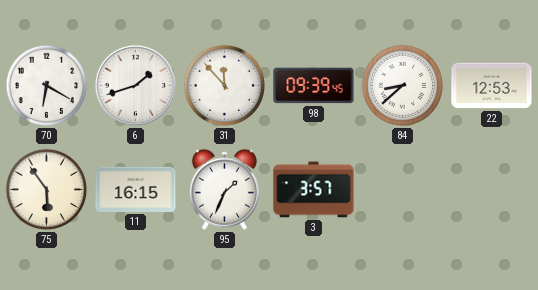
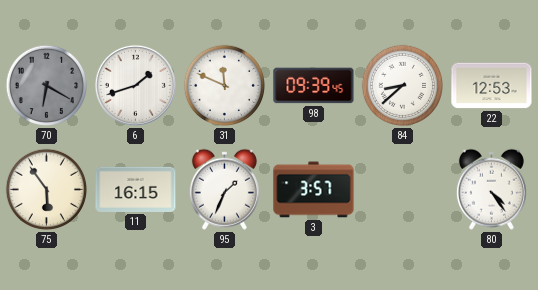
70 dial: white -> grey (47, 86)
31: 11:53 -> 11:49 (225, 86)
80: none -> 4:24 (491, 189)
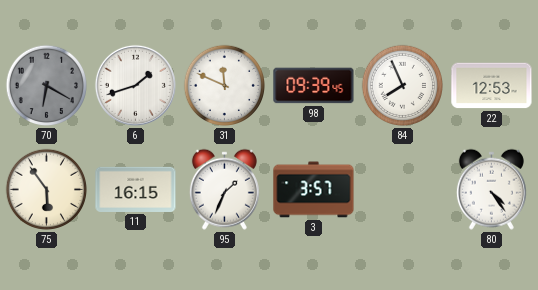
84: 8:38 -> 7:56 (403, 86)
